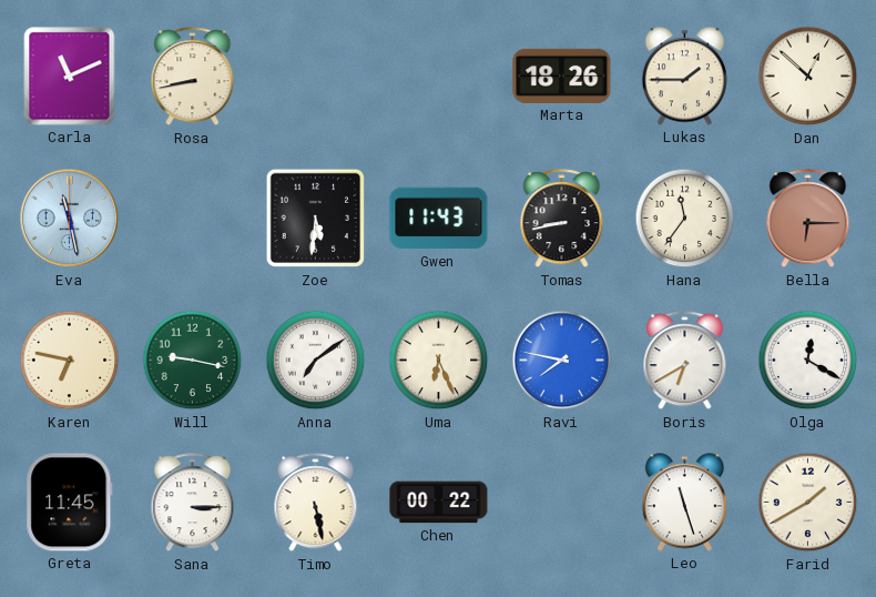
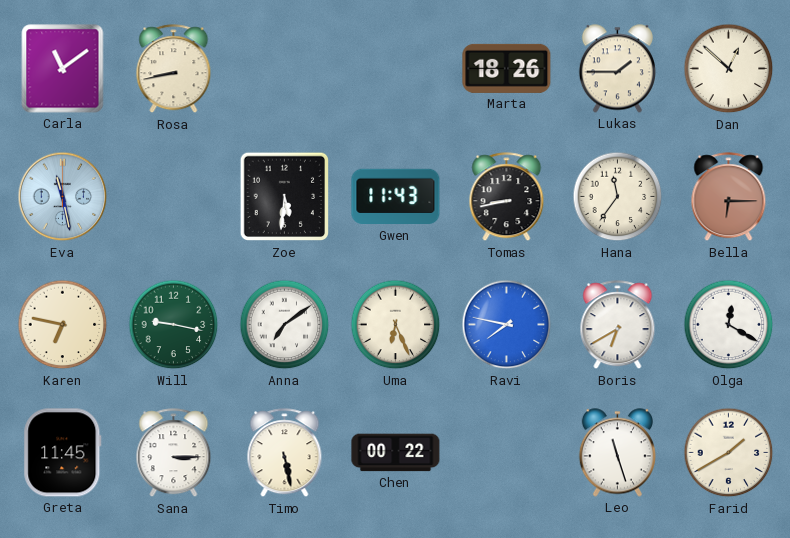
Carla: 11:11 -> 11:09 (63, 69)
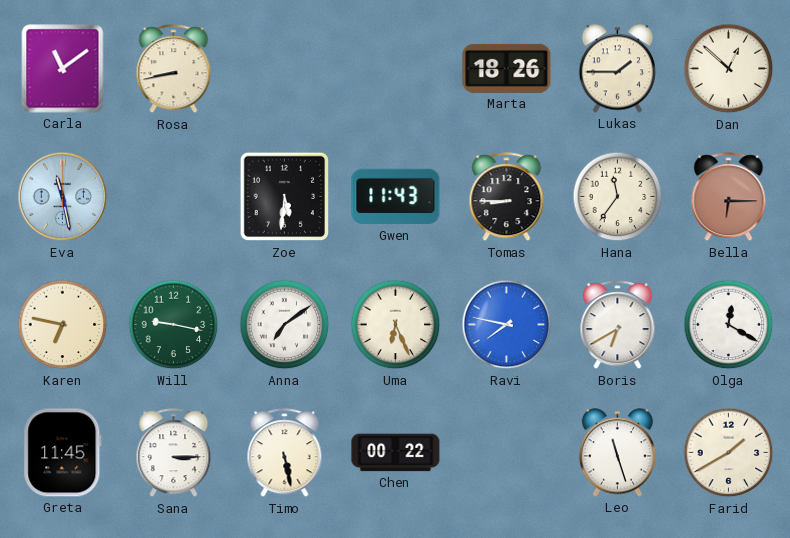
Tomas: 8:43 -> 8:45 (507, 197)
